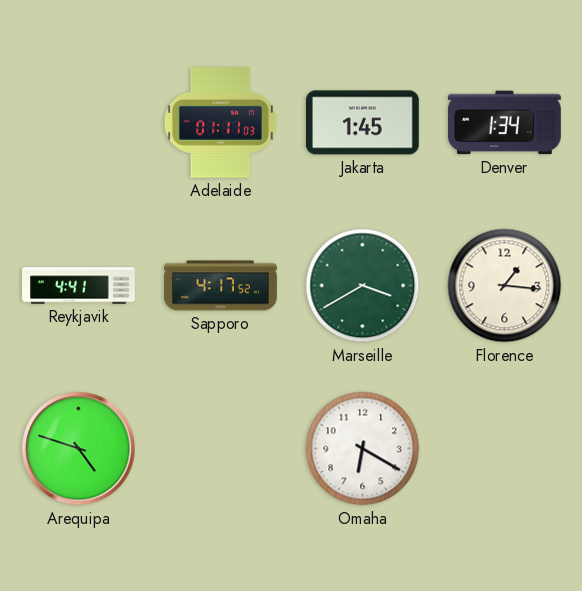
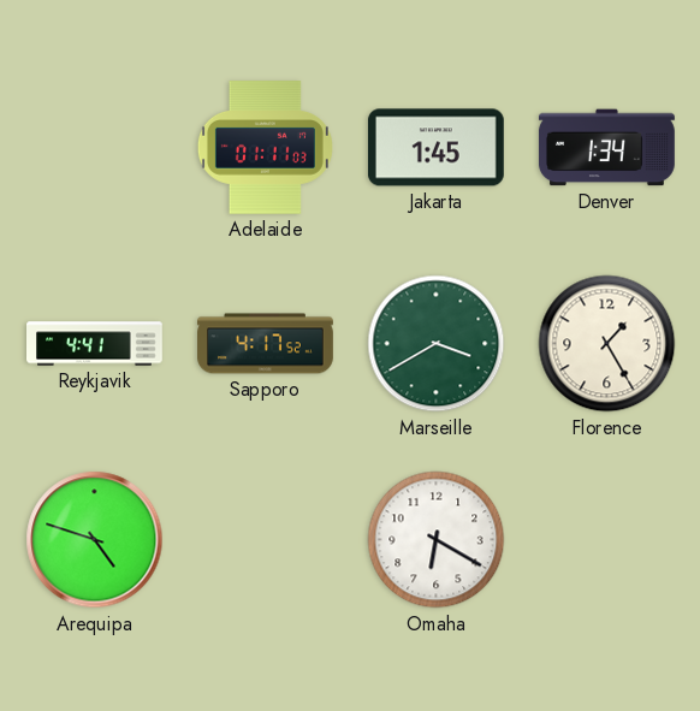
Florence: 1:16 -> 1:25 (607, 344)
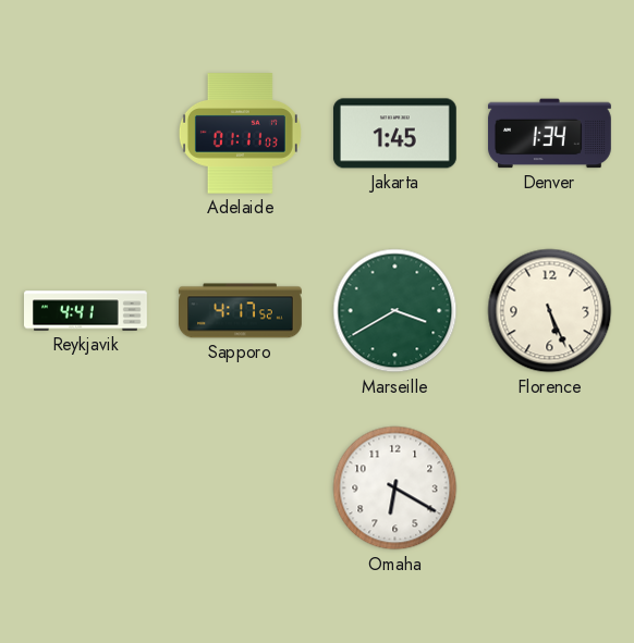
Florence: 1:25 -> 5:26 (550, 311)
Arequipa: 4:48 -> none (95, 540)
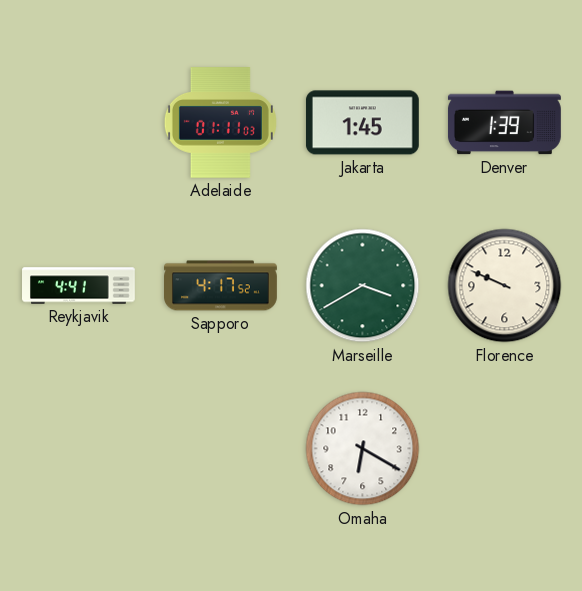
Denver: 1:34 -> 1:39 (504, 123)
Florence: 5:26 -> 9:49 (505, 286)
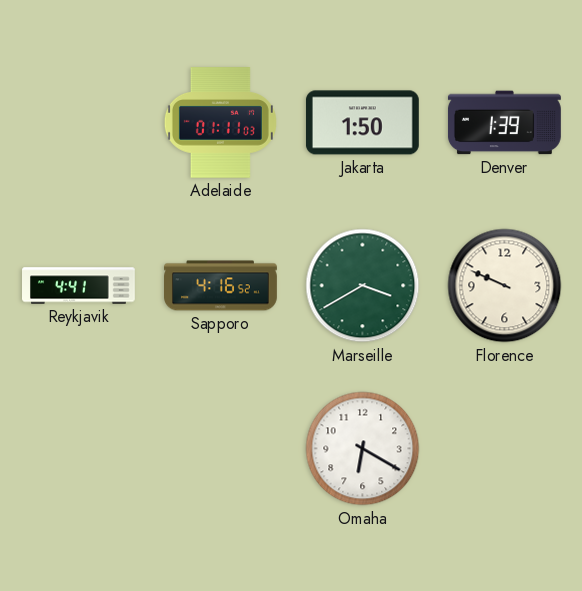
Jakarta: 1:45 -> 1:50 (362, 123)
Sapporo: 4:17 -> 4:16 (221, 286)
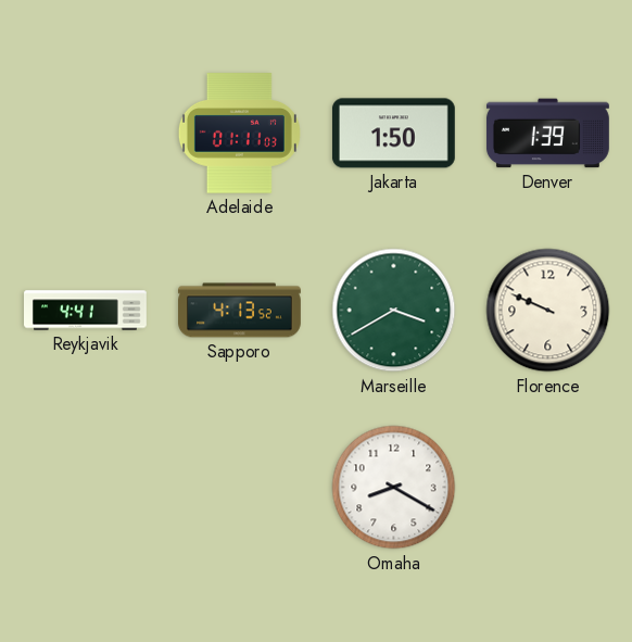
Sapporo: 4:16 -> 4:13 (240, 311)
Omaha: 6:20 -> 8:20 (394, 488)
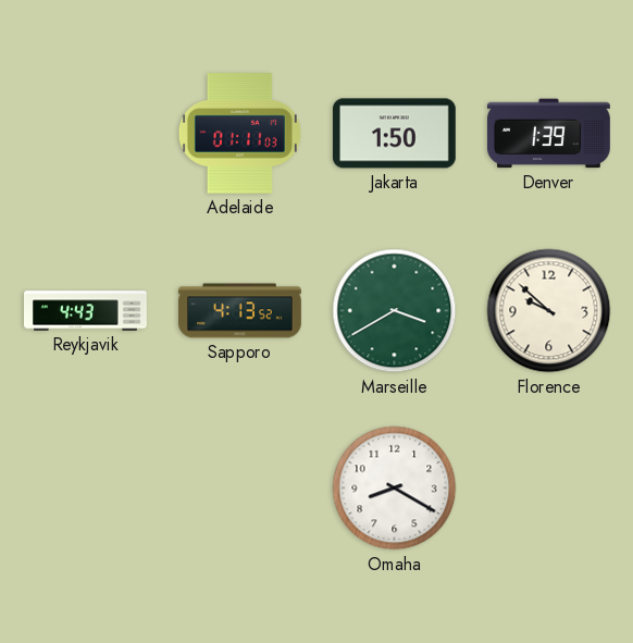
Reykjavik: 4:41 -> 4:43 (86, 311)
Florence: 9:49 -> 9:52 (549, 311)
